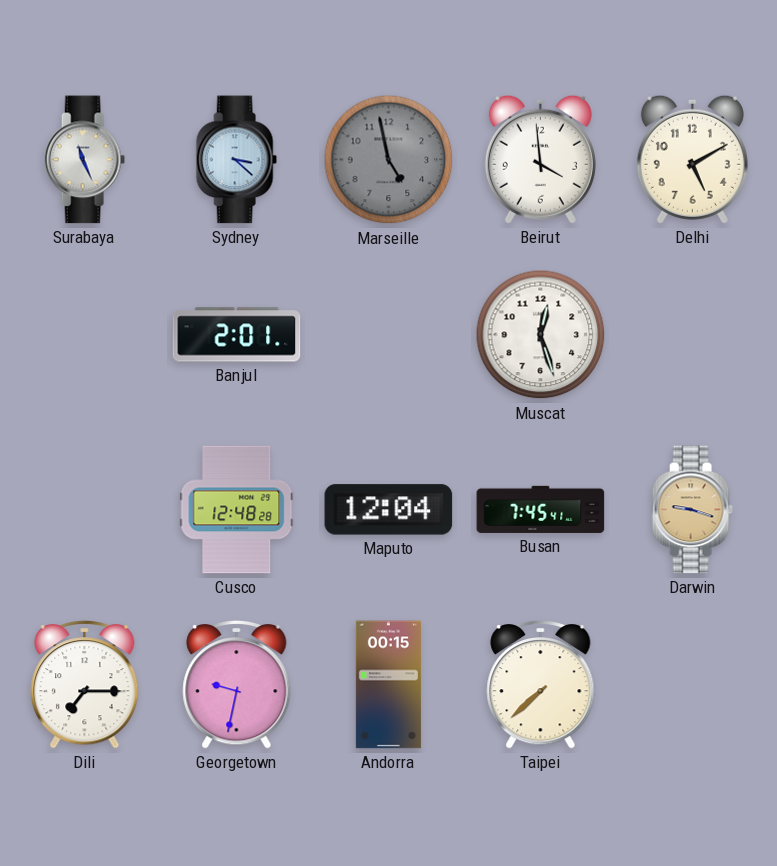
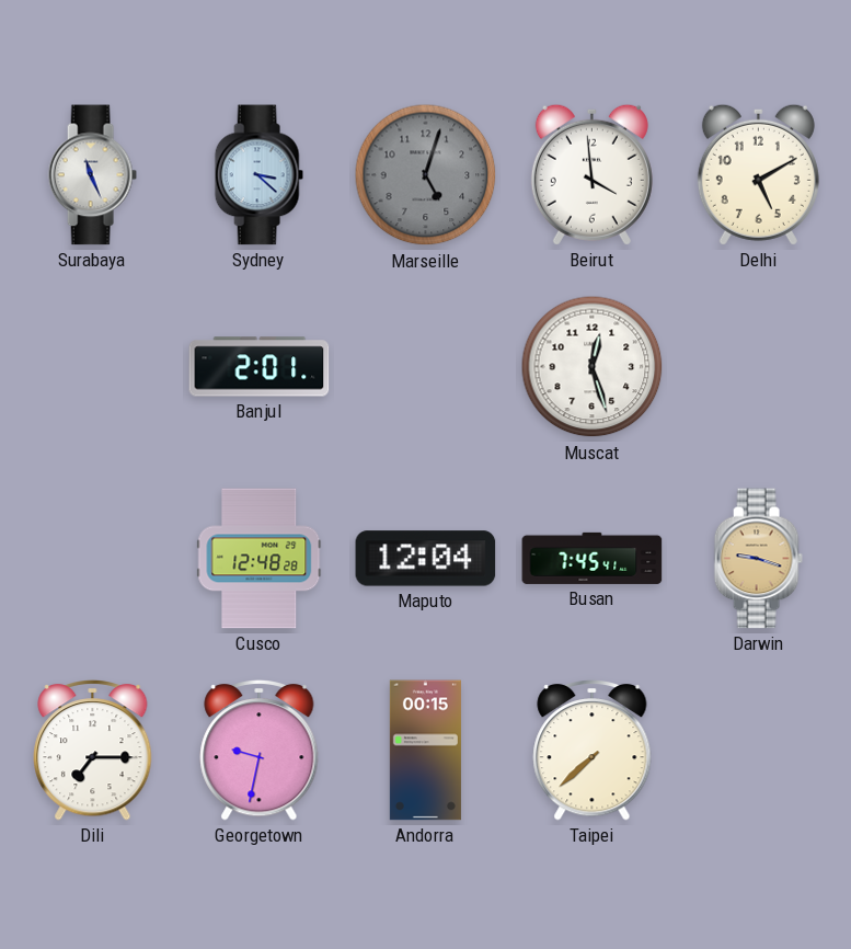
Marseille: 4:58 -> 5:03 (426, 175)
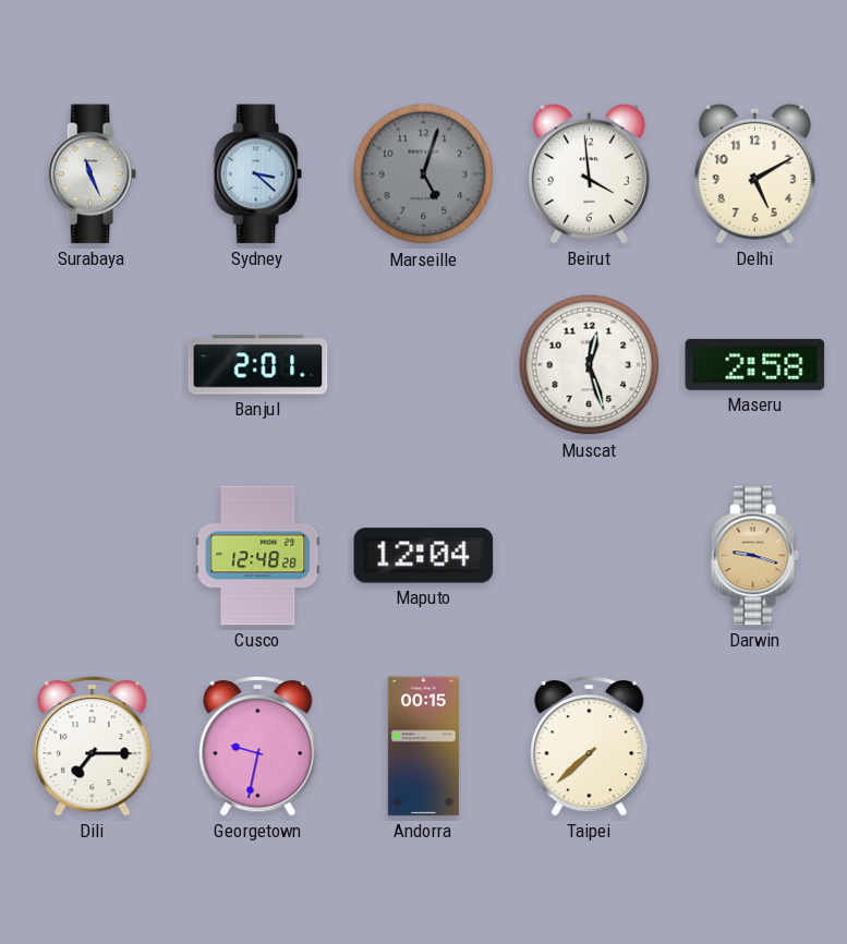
Maseru: none -> 2:58 (755, 364)
Busan: 7:45 -> none (593, 558)
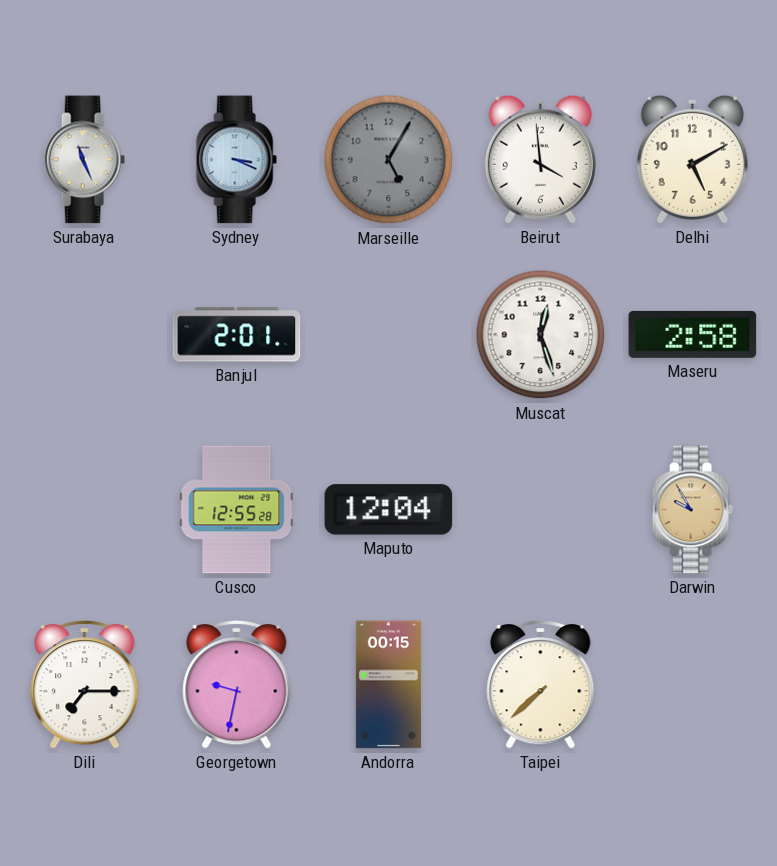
Sydney: 3:22 -> 3:19 (236, 160)
Marseille: 5:03 -> 5:05 (389, 160)
Cusco: 12:48 -> 12:55 (237, 510)
Darwin: 9:18 -> 9:55 (692, 510)
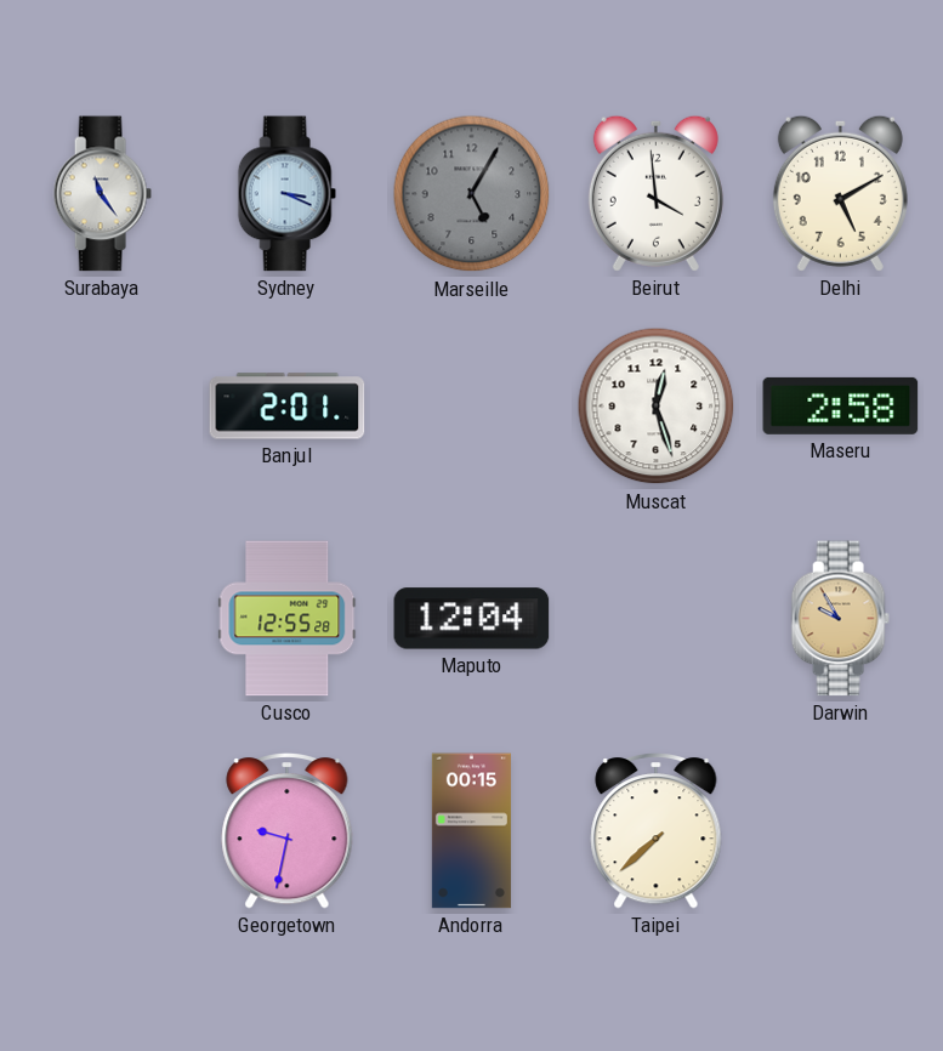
Surabaya: 11:26 -> 11:24 (102, 194)
Dili: 7:15 -> none (85, 684)
